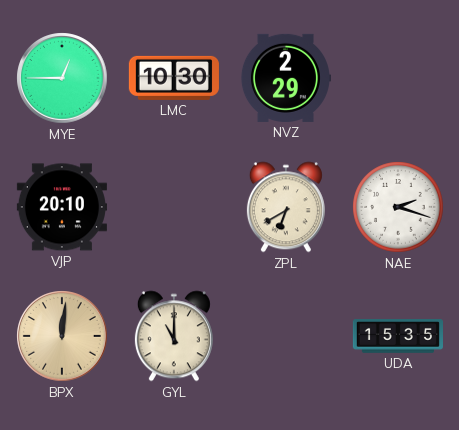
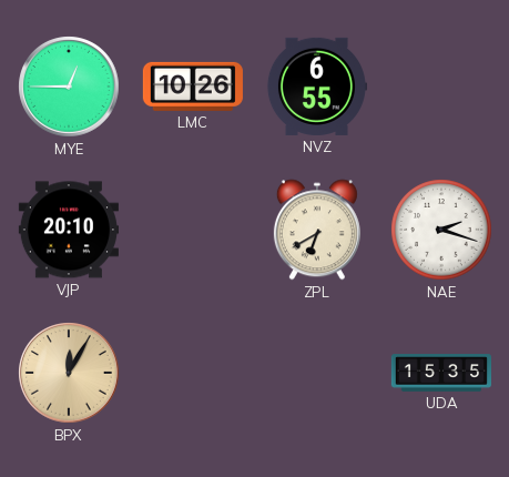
LMC: 10:30 -> 10:26 (193, 87)
NVZ: 2:29 -> 6:55 (316, 87)
BPX: 12:01 -> 12:05 (69, 373)
GYL: 11:00 -> none (174, 336)
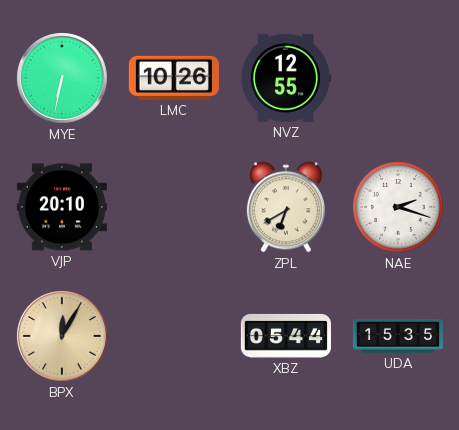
MYE: 12:45 -> 6:32 (62, 78)
NVZ: 6:55 -> 12:55 (285, 78)
XBZ: none -> 05:44 (286, 336)
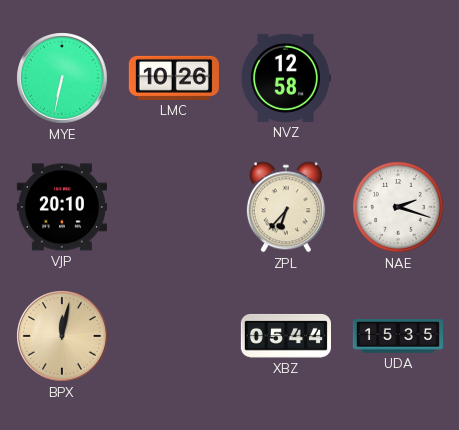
NVZ: 12:55 -> 12:58 (285, 78)
ZPL: 6:40 -> 6:37 (286, 207)
BPX: 12:05 -> 12:02 (62, 336)
